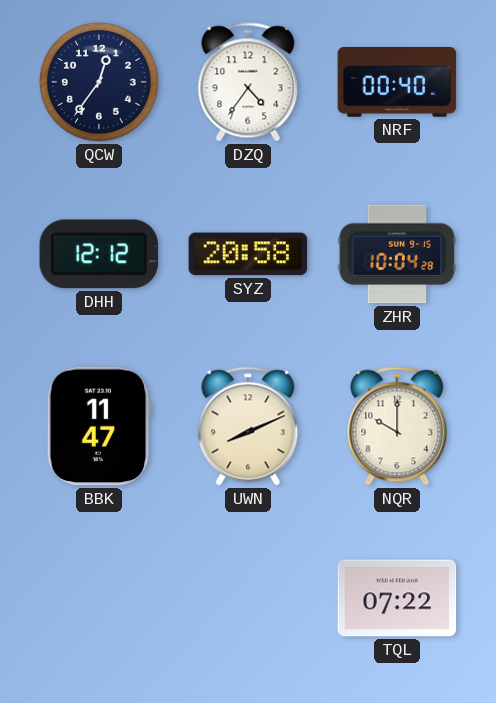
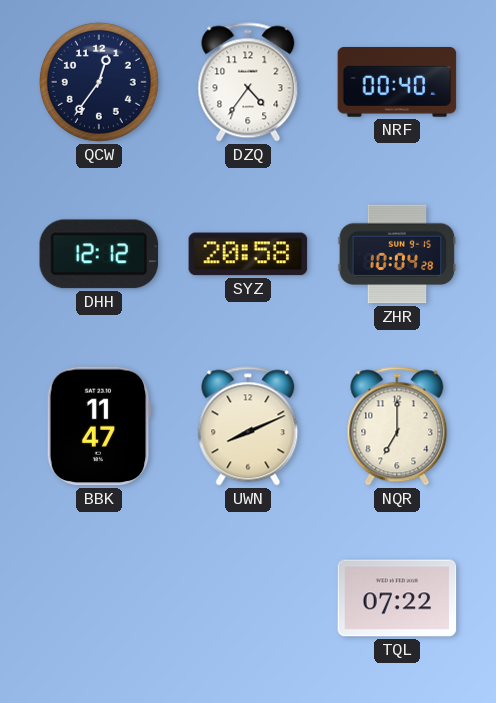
NQR: 10:00 -> 7:00 (397, 426)
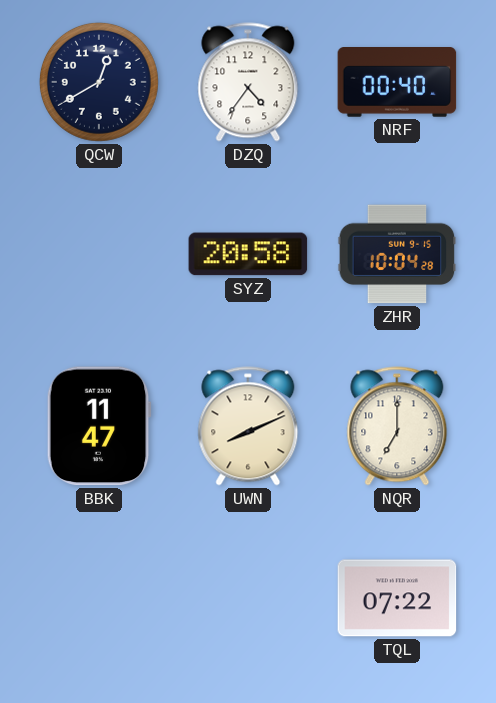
QCW: 12:36 -> 12:40 (99, 82)
DHH: 12:12 -> none (99, 254)
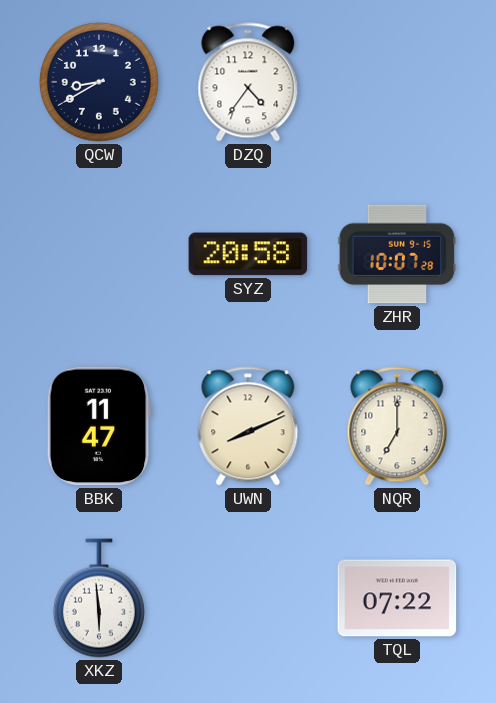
QCW: 12:40 -> 8:40 (99, 82)
NRF: 00:40 -> none (397, 83)
ZHR: 10:04 -> 10:07 (397, 254)
XKZ: none -> 5:59 (99, 598)
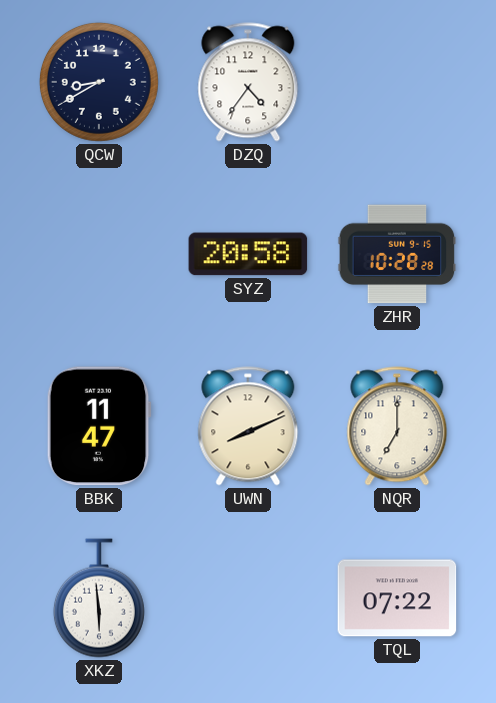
ZHR: 10:07 -> 10:28 (397, 254)
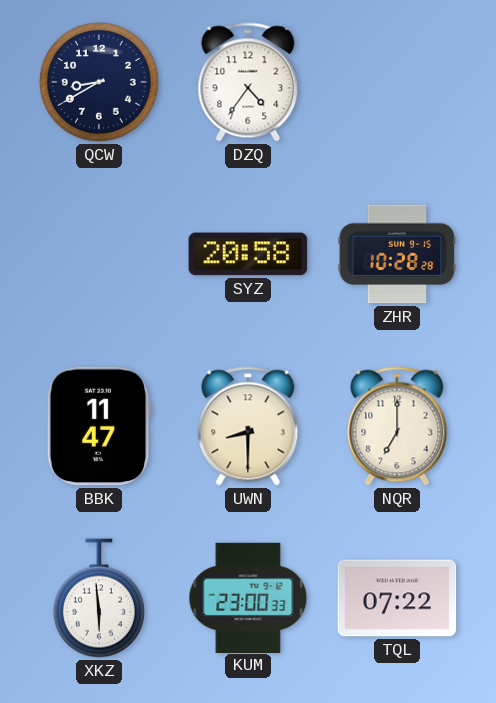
UWN: 8:11 -> 8:30 (248, 426)
KUM: none -> 23:00 (248, 597)
